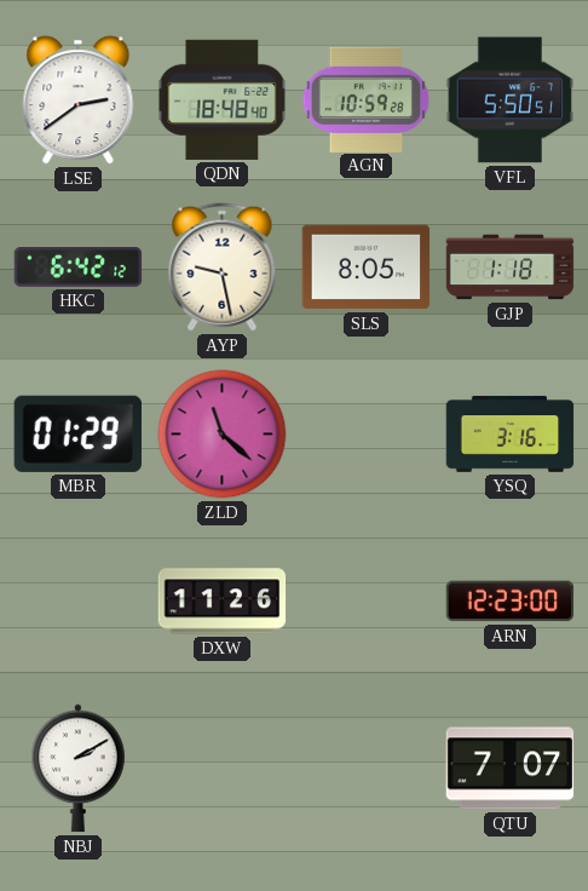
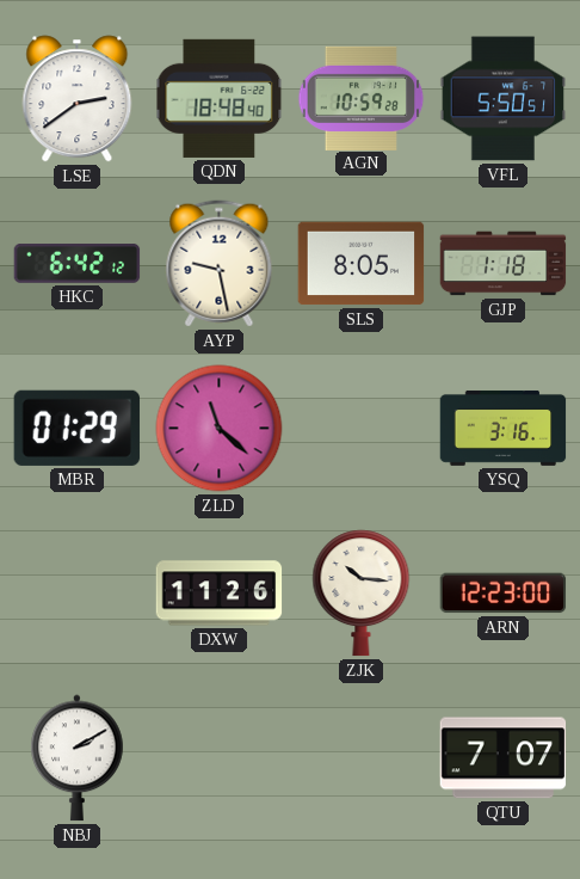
ZJK: none -> 10:16 (362, 594)
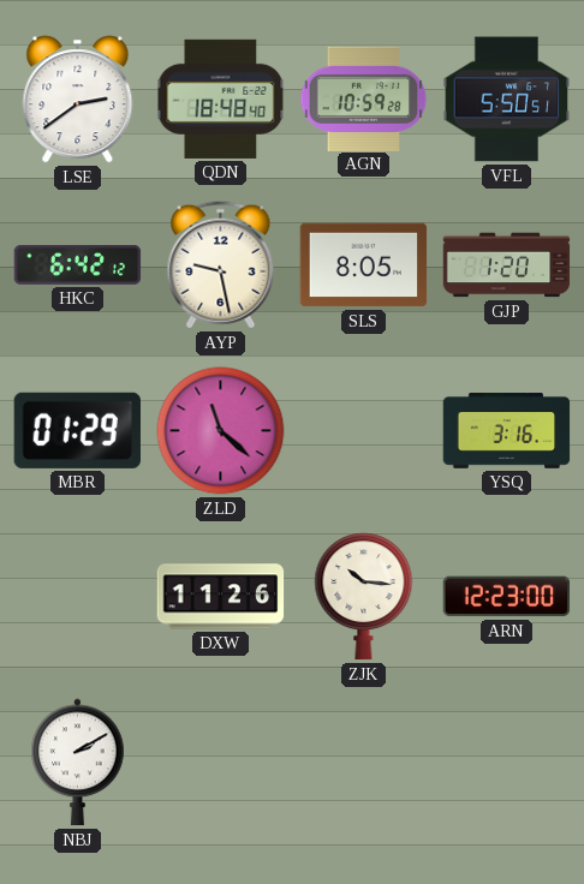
GJP: 1:18 -> 1:20 (507, 265)
QTU: 7:07 -> none (504, 758)
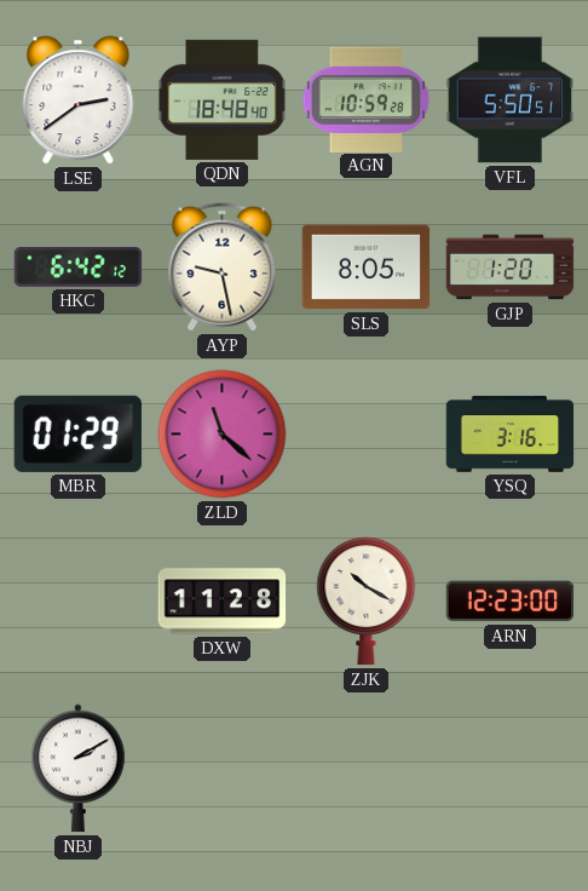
DXW: 11:26 -> 11:28 (223, 602)
ZJK: 10:16 -> 10:20 (367, 602)
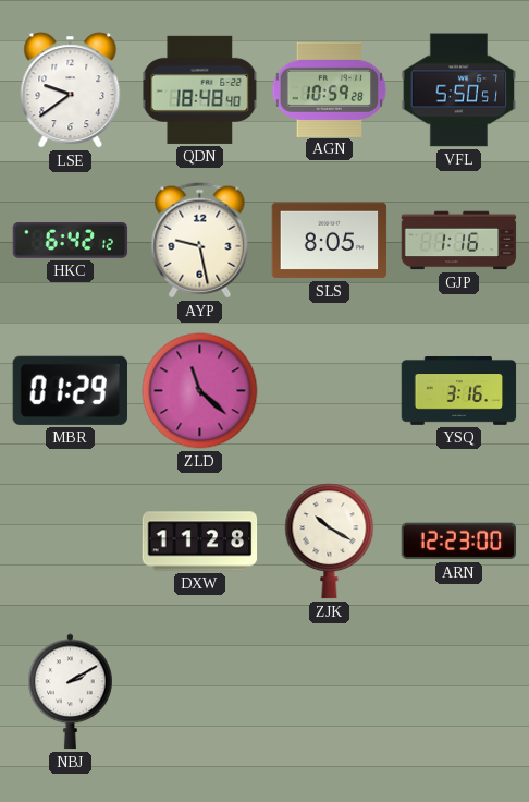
LSE: 2:39 -> 9:39 (71, 90)
GJP: 1:20 -> 1:16 (459, 241)
